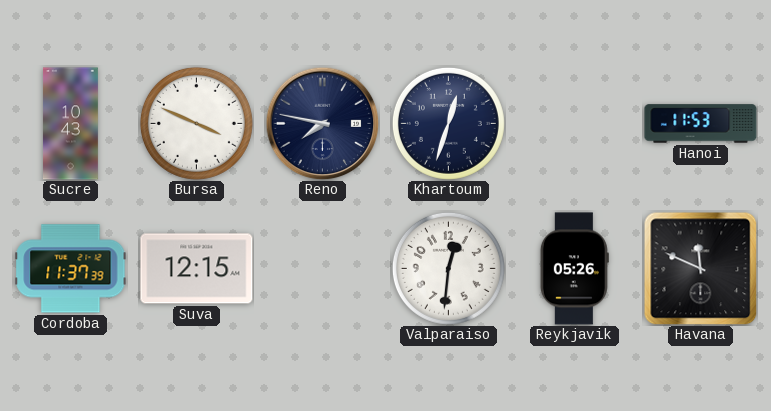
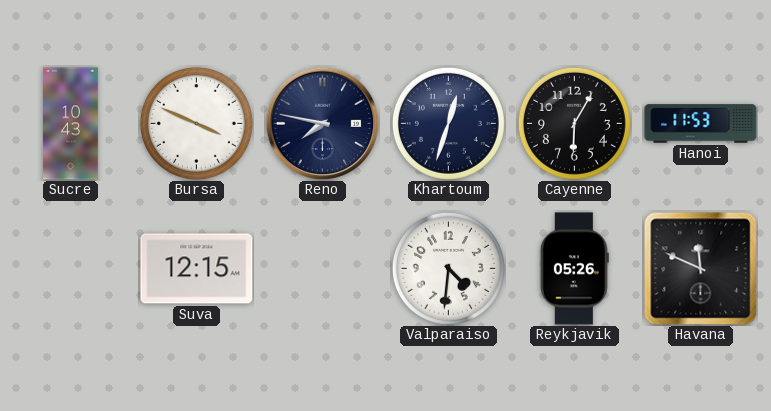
Cayenne: none -> 6:05 (574, 123)
Cordoba: 11:37 -> none (71, 269)
Valparaiso: 12:31 -> 4:31 (448, 268)
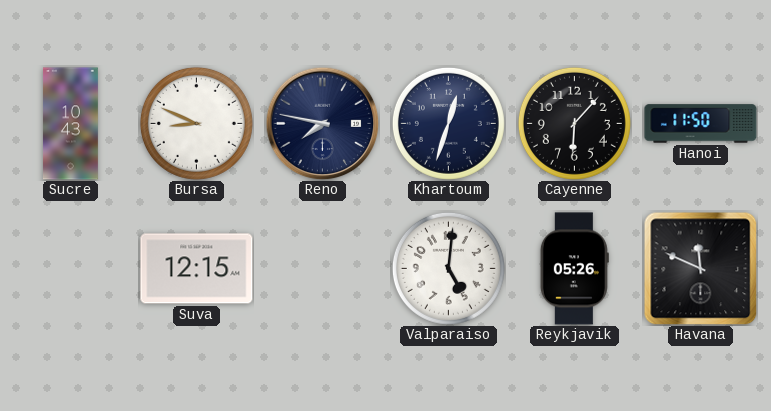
Bursa: 3:49 -> 8:49 (196, 123)
Cayenne: 6:05 -> 6:07 (574, 123)
Hanoi: 11:53 -> 11:50 (701, 124)
Valparaiso: 4:31 -> 5:01 (448, 268)
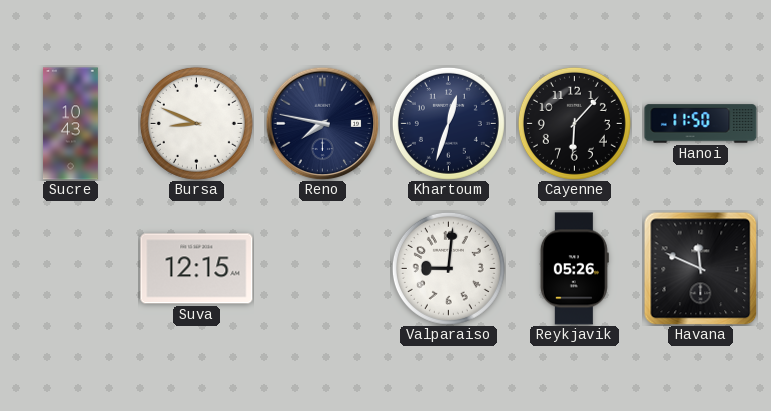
Valparaiso: 5:01 -> 9:01 (448, 268)
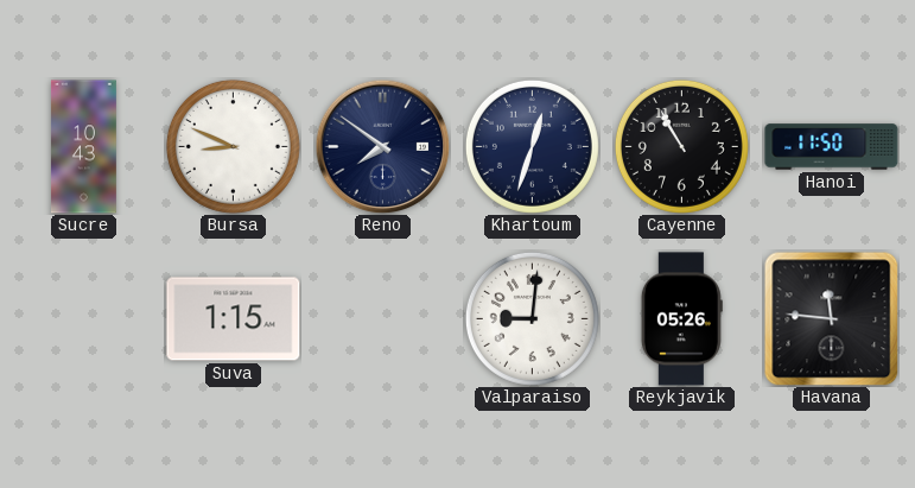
Reno: 7:47 -> 7:51 (382, 146)
Cayenne: 6:07 -> 10:55 (681, 146)
Suva: 12:15 -> 1:15 (234, 319)
Havana: 11:49 -> 11:46 (831, 318)
